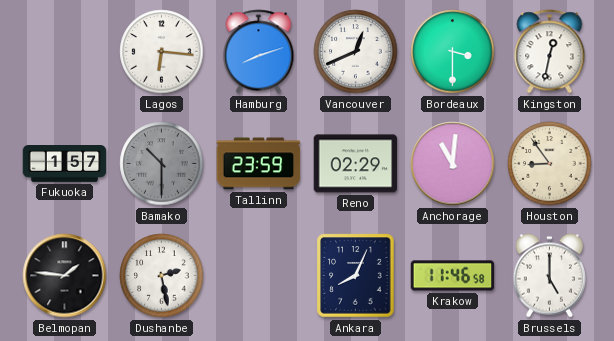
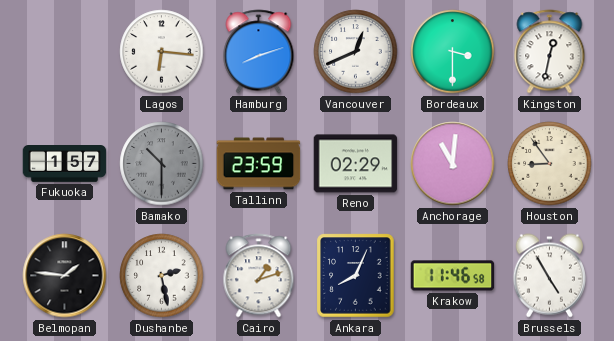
Cairo: none -> 1:12 (259, 276)
Brussels: 5:00 -> 4:55 (549, 276)
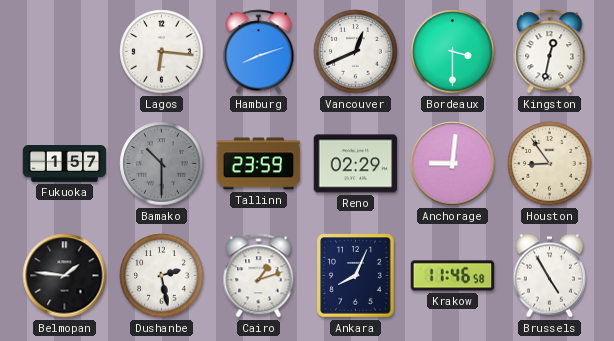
Anchorage: 11:01 -> 9:01 (453, 164)
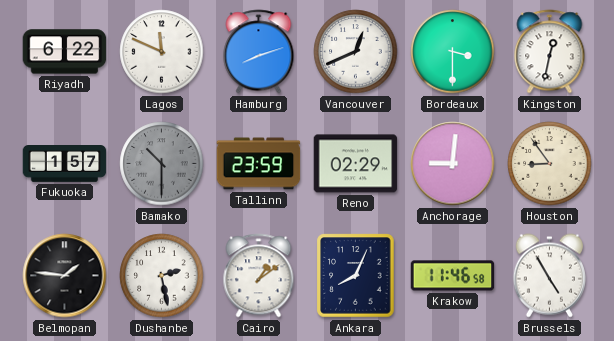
Riyadh: none -> 6:22 (65, 52)
Lagos: 6:16 -> 11:49 (162, 52)
Cairo: 1:12 -> 1:09 (259, 276)
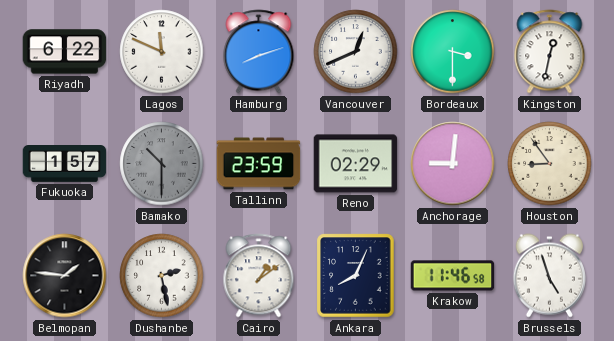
Brussels: 4:55 -> 4:57 (549, 276)
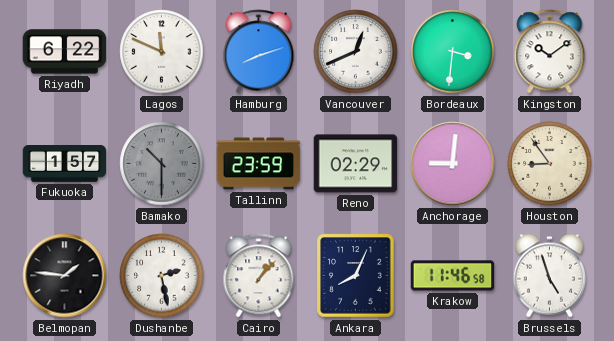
Bordeaux: 3:30 -> 3:31 (453, 52)
Kingston: 12:32 -> 10:09 (550, 52)
Cairo: 1:09 -> 1:07 (259, 276)
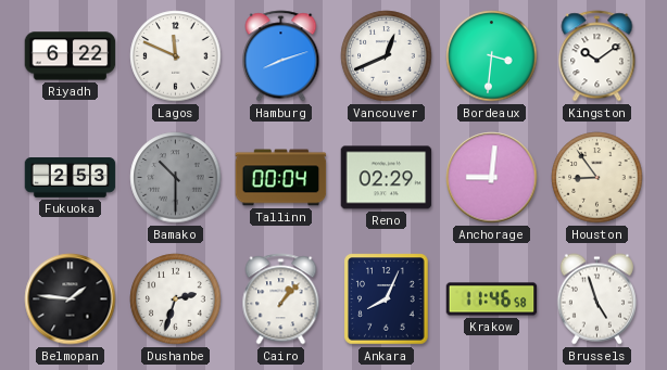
Fukuoka: 1:57 -> 2:53 (71, 178)
Tallinn: 23:59 -> 00:04 (281, 178)
Dushanbe: 2:28 -> 2:33 (176, 299)
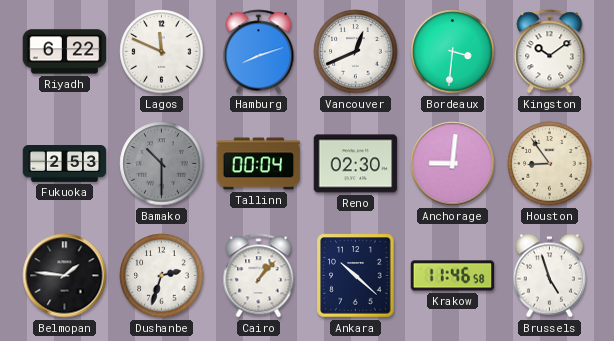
Reno: 02:29 -> 02:30 (356, 164)
Ankara: 8:04 -> 10:22 (356, 276)
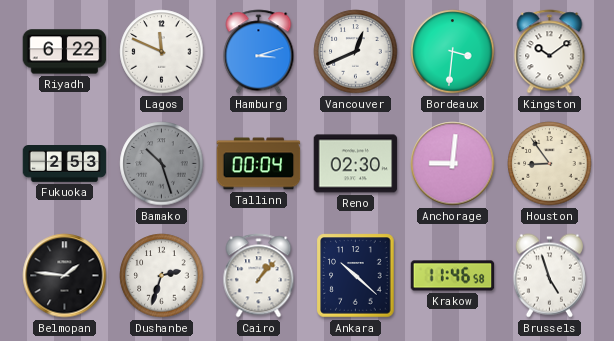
Hamburg: 8:12 -> 3:12 (259, 52)
Bamako: 10:30 -> 10:27 (162, 164)
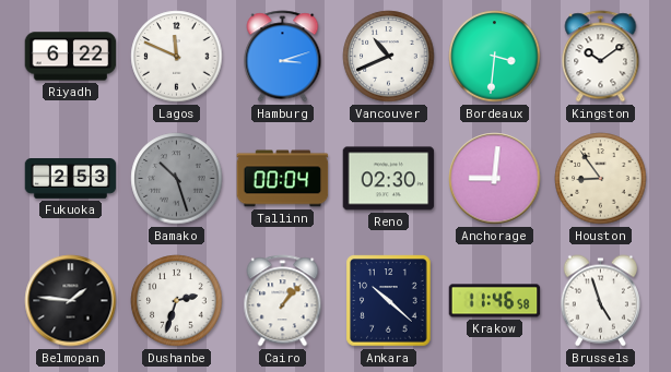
Vancouver: 12:41 -> 10:41 (389, 57)
